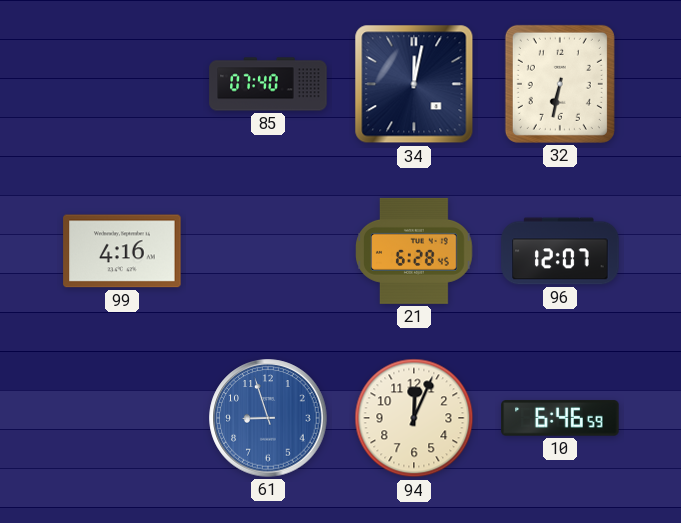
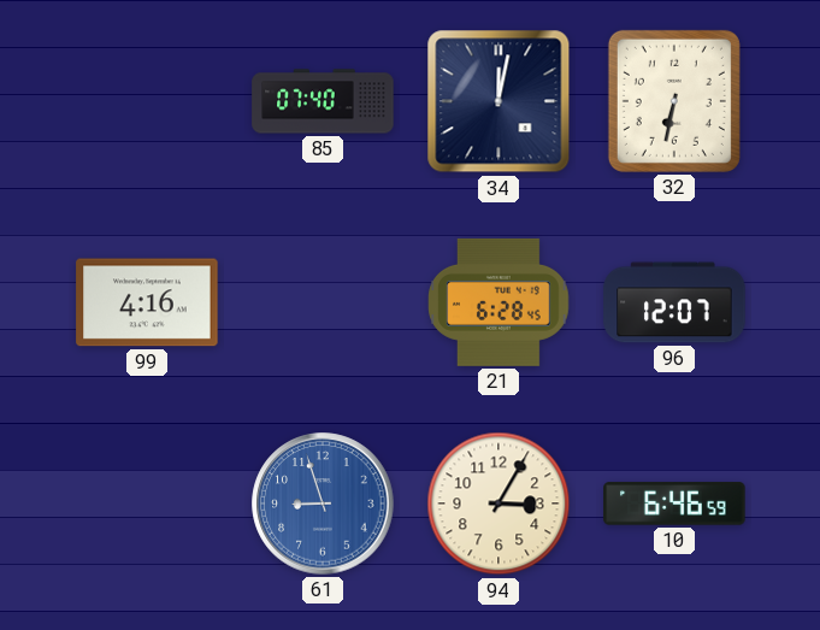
94: 12:04 -> 3:05 (499, 504)
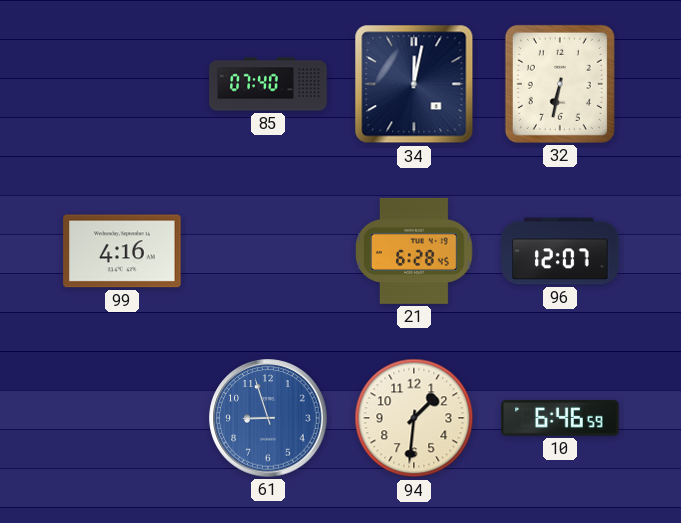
94: 3:05 -> 1:31 (414, 418)
